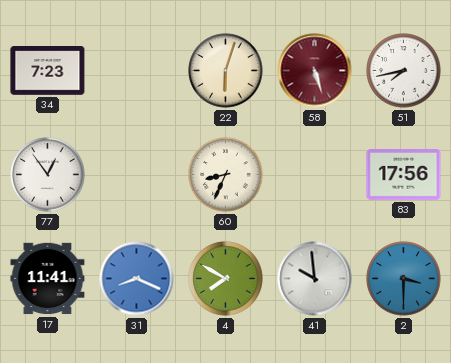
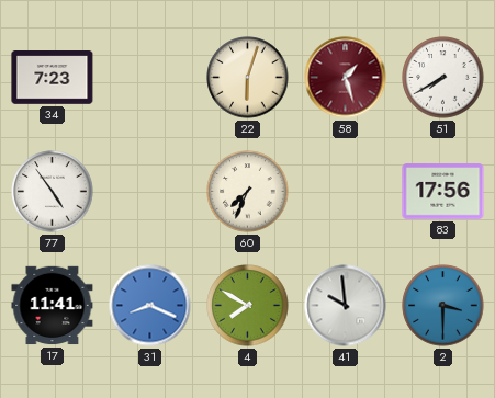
58: 5:27 -> 1:27 (346, 78)
51: 7:43 -> 7:40 (443, 78)
77: 12:54 -> 4:54 (53, 192)
60: 8:34 -> 7:34 (248, 192)
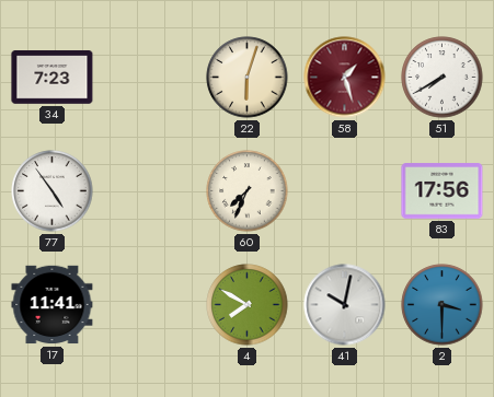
31: 8:19 -> none (150, 306)
41: 9:59 -> 10:02 (345, 305)
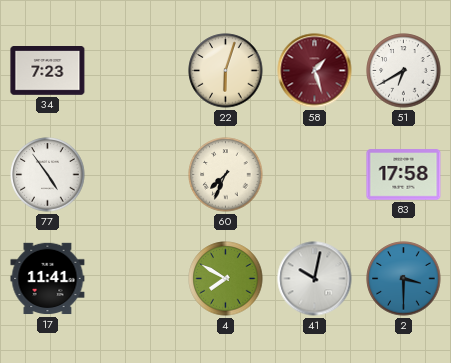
51: 7:40 -> 6:40 (404, 71)
83: 17:56 -> 17:58 (404, 175)
